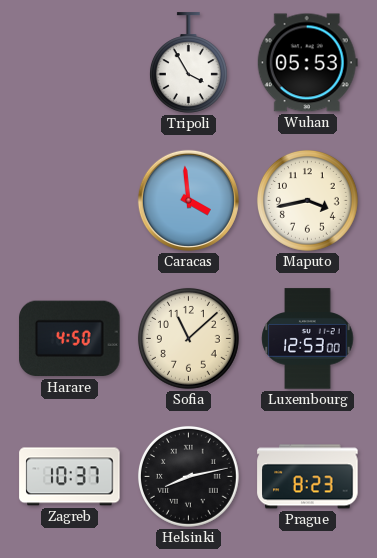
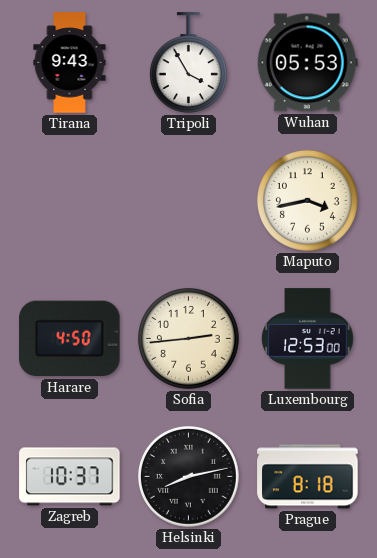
Tirana: none -> 9:43 (70, 63)
Caracas: 3:59 -> none (188, 200)
Sofia: 11:08 -> 2:44 (188, 338)
Prague: 8:23 -> 8:18 (308, 477)
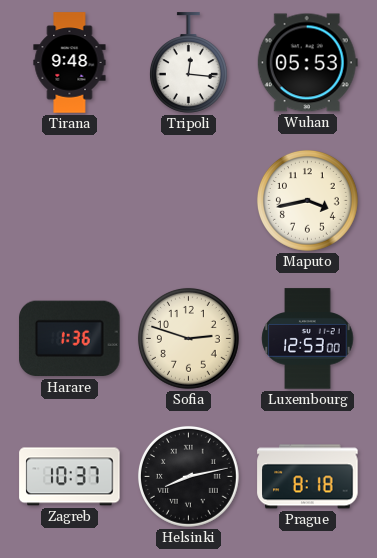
Tirana: 9:43 -> 9:48 (70, 63)
Tripoli: 3:55 -> 12:16 (188, 63)
Harare: 4:50 -> 1:36 (70, 339)
Sofia: 2:44 -> 2:48 (188, 338)
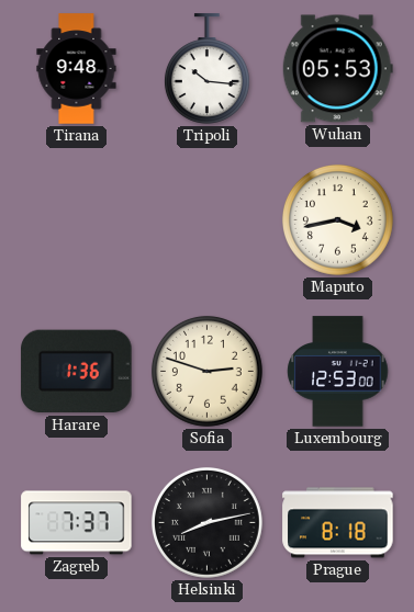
Tripoli: 12:16 -> 10:16 (206, 69)
Zagreb: 10:37 -> 7:37 (77, 523)
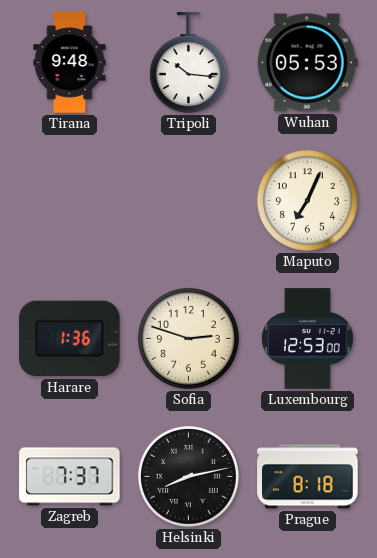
Maputo: 3:43 -> 7:04 (307, 200)
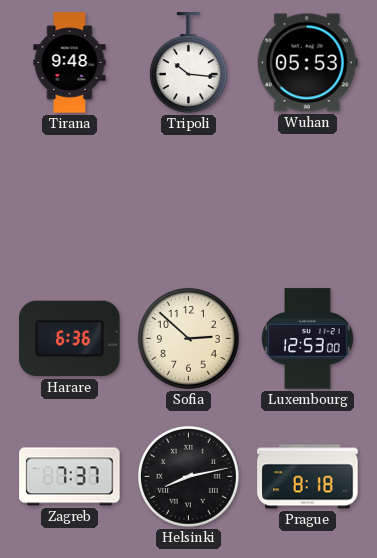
Maputo: 7:04 -> none (307, 200)
Harare: 1:36 -> 6:36 (70, 339)
Sofia: 2:48 -> 2:52 (188, 338)
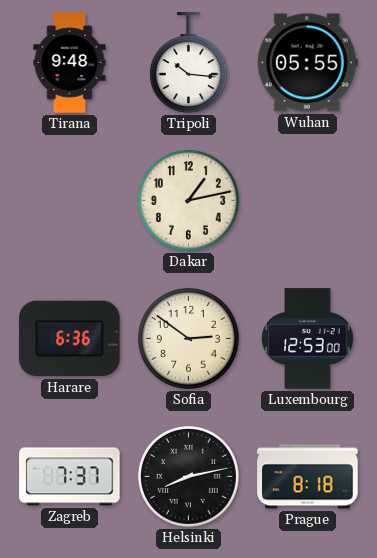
Wuhan: 05:53 -> 05:55 (307, 63)
Dakar: none -> 1:13 (188, 200)
Sofia: 2:52 -> 2:51 (188, 338)
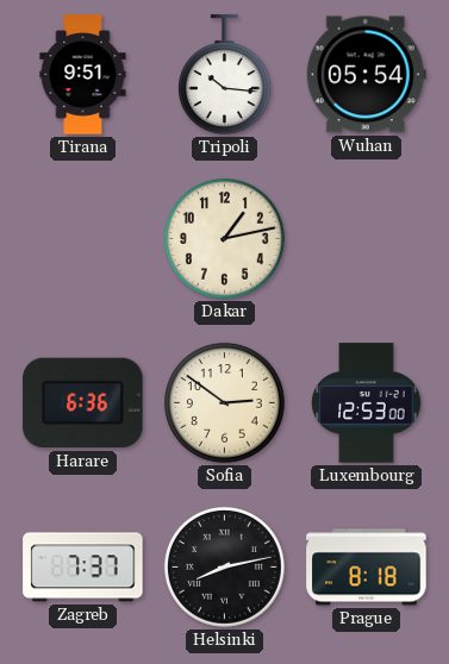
Tirana: 9:48 -> 9:51 (83, 75)
Wuhan: 05:55 -> 05:54 (366, 75)
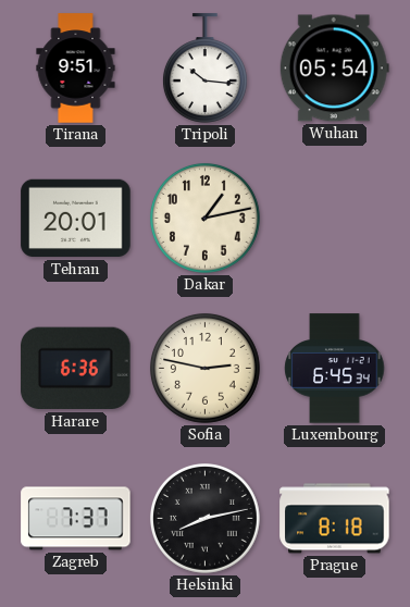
Tehran: none -> 20:01 (76, 219)
Sofia: 2:51 -> 2:47 (204, 368)
Luxembourg: 12:53 -> 6:45 (335, 369)
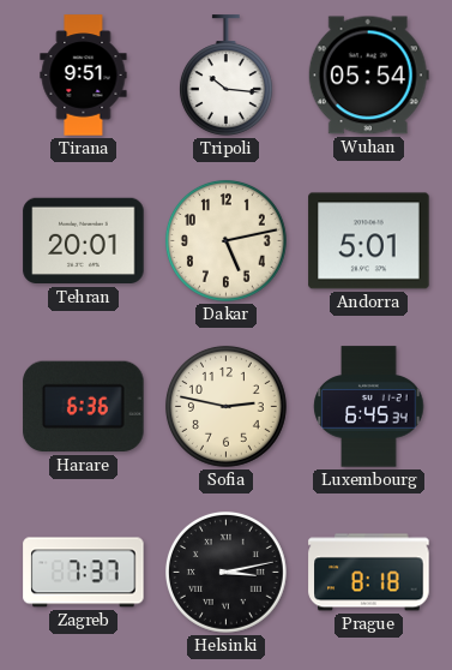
Dakar: 1:13 -> 5:13 (225, 240)
Andorra: none -> 5:01 (369, 241)
Helsinki: 8:13 -> 3:13 (225, 572)
